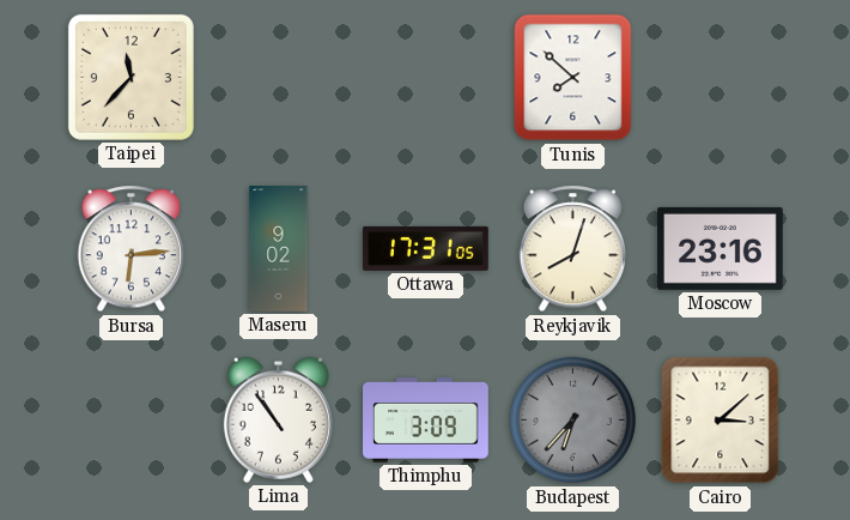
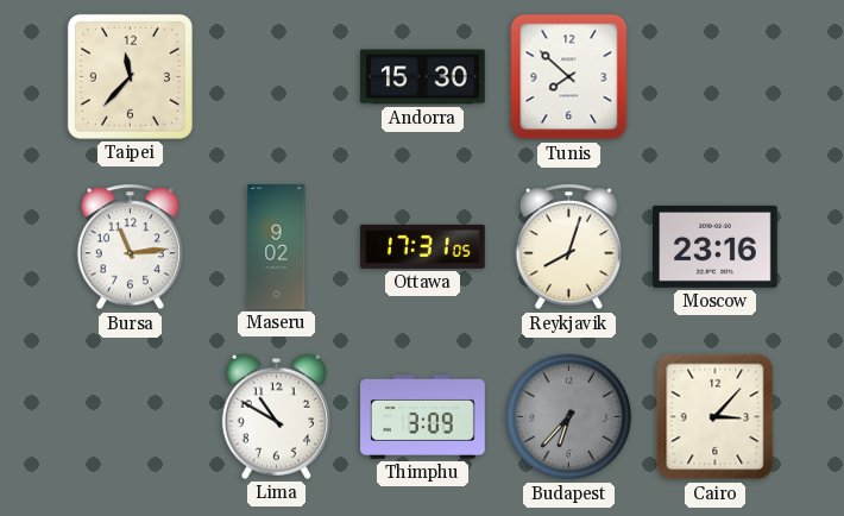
Andorra: none -> 15:30 (423, 77)
Bursa: 6:14 -> 11:14 (131, 247)
Lima: 10:54 -> 10:50 (276, 416)
Cairo: 3:08 -> 3:07 (716, 417)
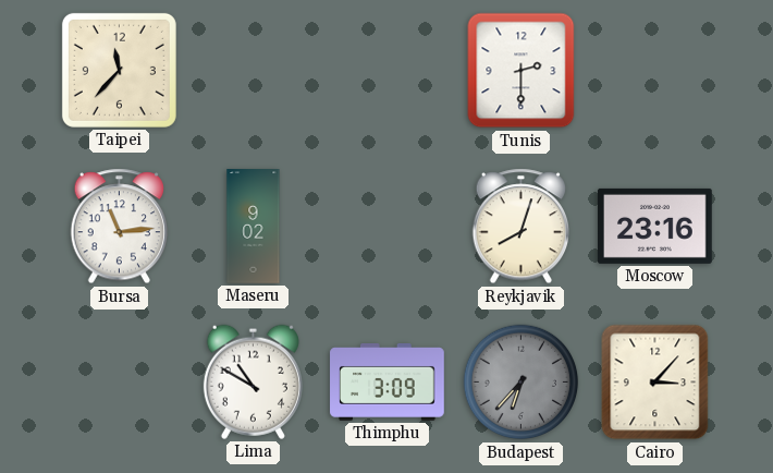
Andorra: 15:30 -> none (423, 77)
Tunis: 7:52 -> 2:30 (522, 71)
Ottawa: 17:31 -> none (423, 246)
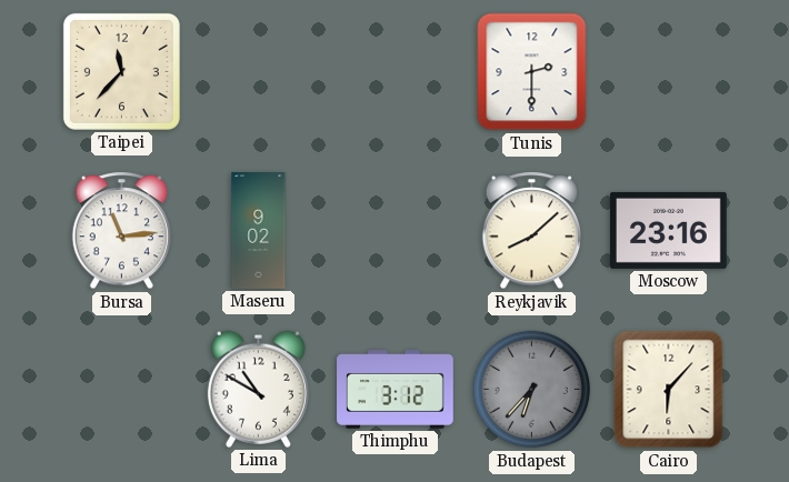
Reykjavik: 8:03 -> 8:08 (532, 231)
Thimphu: 3:09 -> 3:12 (396, 390)
Cairo: 3:07 -> 6:07 (669, 390)
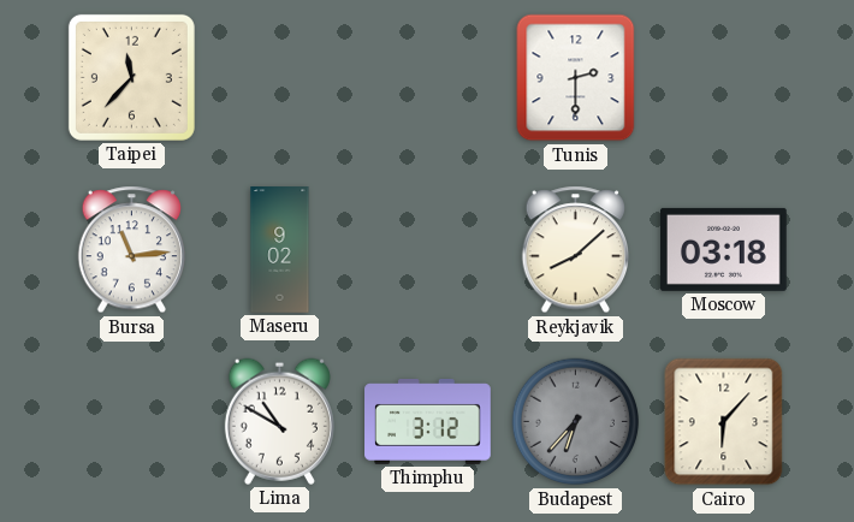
Moscow: 23:16 -> 03:18 (724, 249)
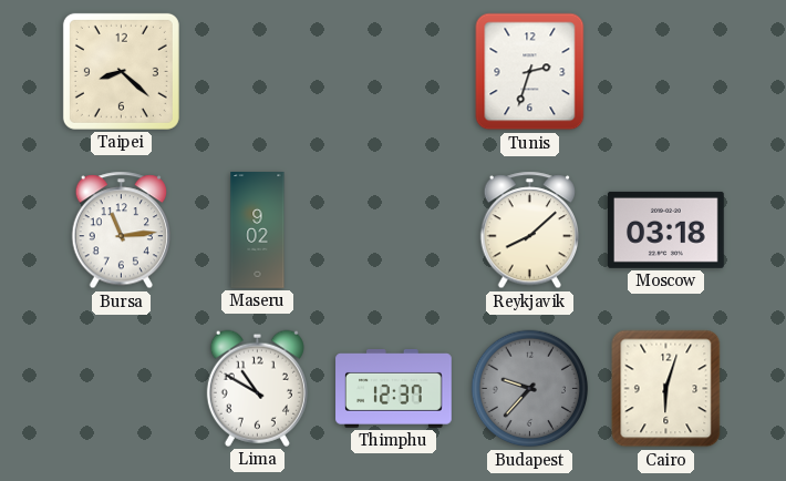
Taipei: 11:37 -> 8:22 (121, 71)
Tunis: 2:30 -> 2:33 (530, 72)
Thimphu: 3:12 -> 12:37 (394, 389)
Budapest: 6:37 -> 9:37 (530, 389)
Cairo: 6:07 -> 6:03 (666, 389)
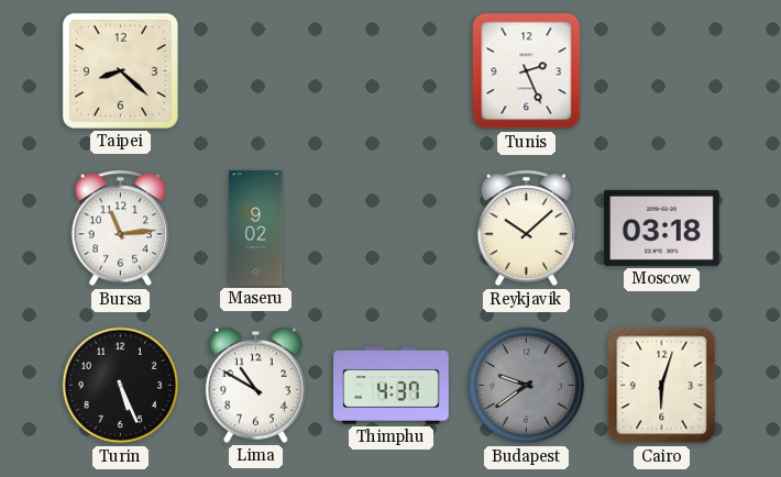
Tunis: 2:33 -> 2:26 (527, 71)
Reykjavik: 8:08 -> 10:08 (527, 229)
Turin: none -> 5:26 (121, 386)
Thimphu: 12:37 -> 4:37 (392, 386)
Budapest: 9:37 -> 9:39 (527, 386)
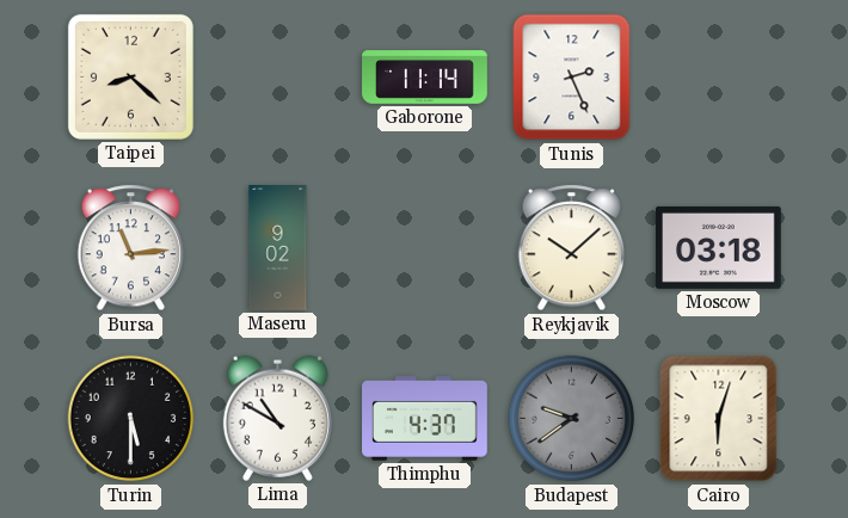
Gaborone: none -> 11:14 (425, 78)
Turin: 5:26 -> 5:30 (131, 419)
